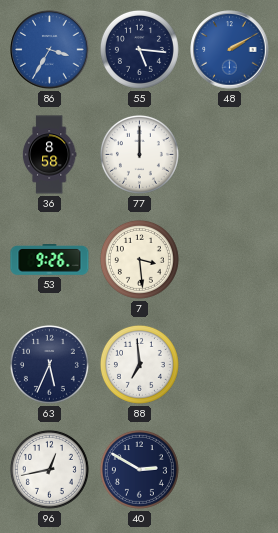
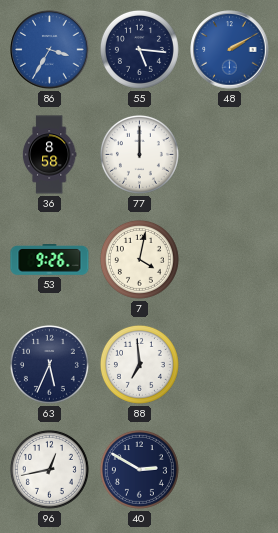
7: 3:29 -> 4:02 (139, 259)
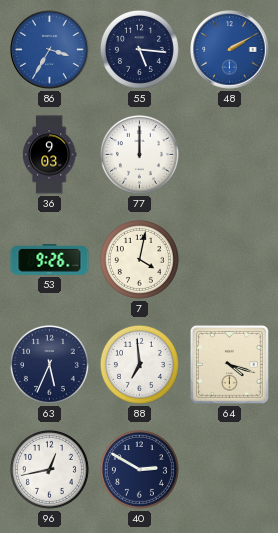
36: 8:58 -> 9:03 (49, 155)
64: none -> 4:18 (229, 364)
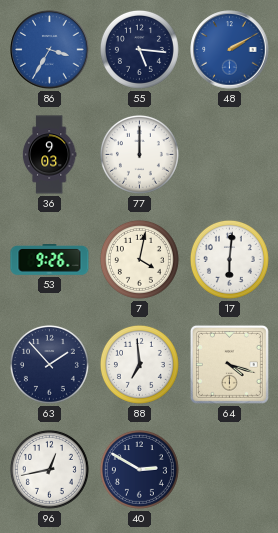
17: none -> 6:01 (229, 259)
63: 5:34 -> 1:53 (49, 364)
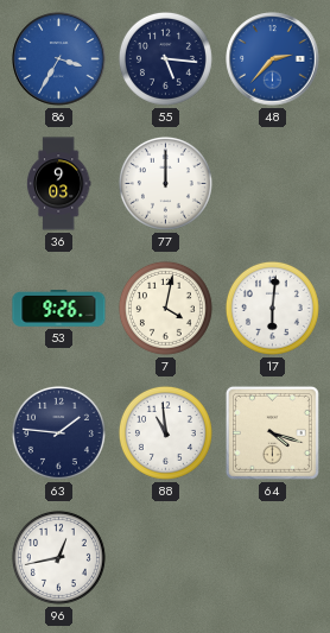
48: 2:10 -> 2:37 (273, 59)
63: 1:53 -> 1:46 (58, 432)
88: 6:59 -> 10:59 (165, 432)
40: 2:50 -> none (139, 469)
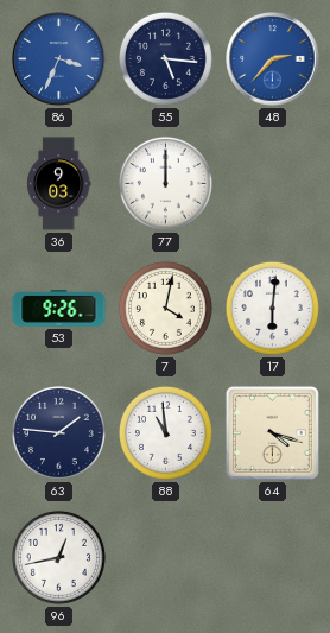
86: 3:35 -> 3:34 (59, 59)
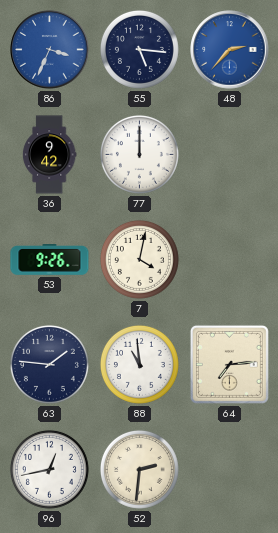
36: 9:03 -> 9:42 (49, 155)
17: 6:01 -> none (272, 308)
64: 4:18 -> 7:14 (229, 364)
52: none -> 2:31 (139, 469)
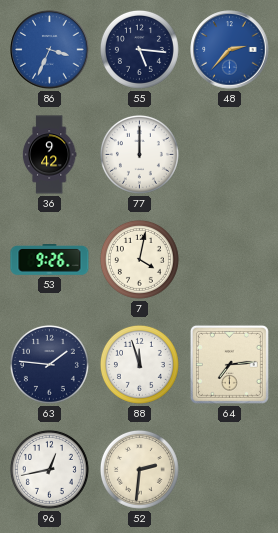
88: 10:59 -> 11:57 (139, 364)
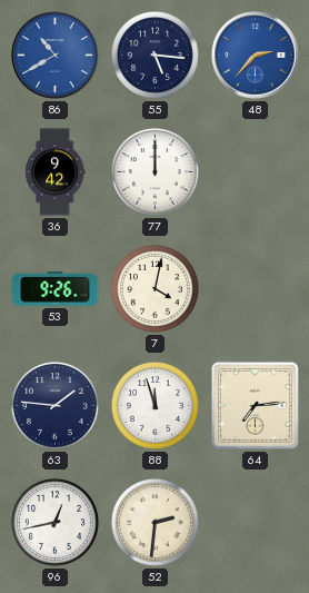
86: 3:34 -> 10:40 (56, 56)
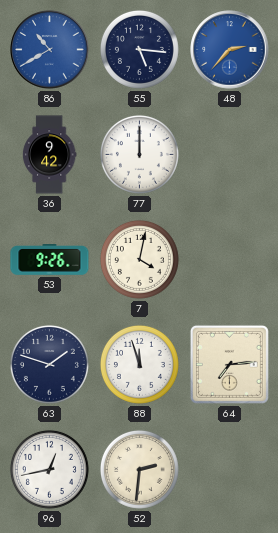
63: 1:46 -> 1:48 (49, 364)
